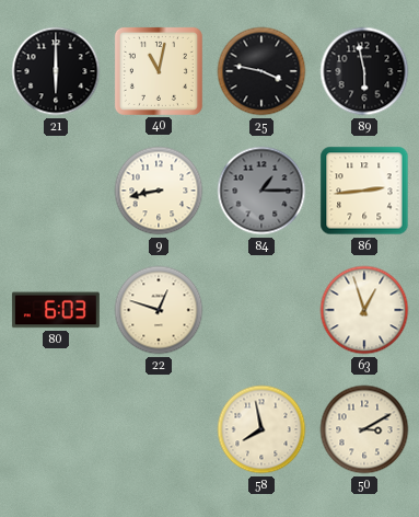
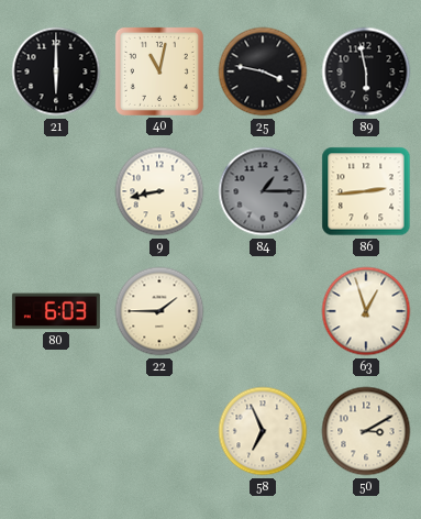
22: 12:48 -> 1:45 (159, 311)
58: 7:58 -> 6:56 (263, 431)
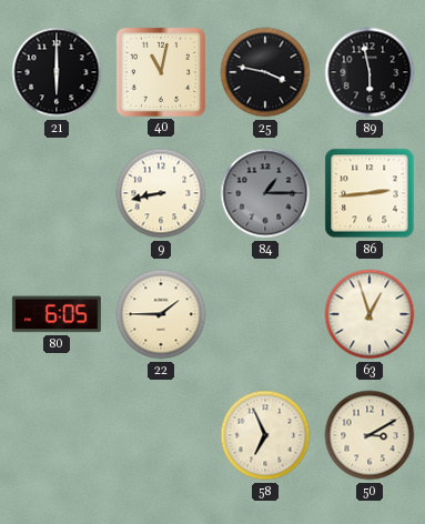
80: 6:03 -> 6:05 (57, 314)
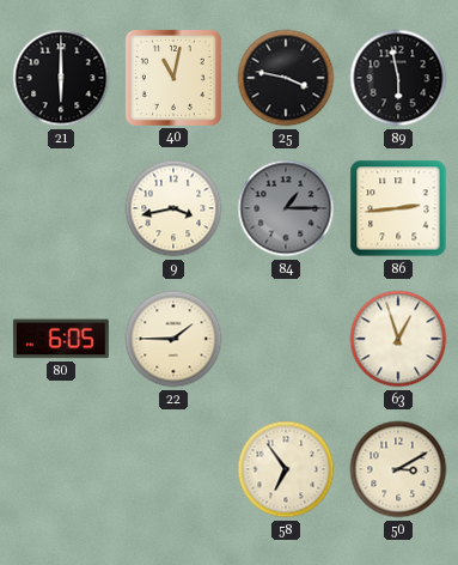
9: 8:43 -> 3:43 (173, 208)
58: 6:56 -> 6:54 (286, 469)
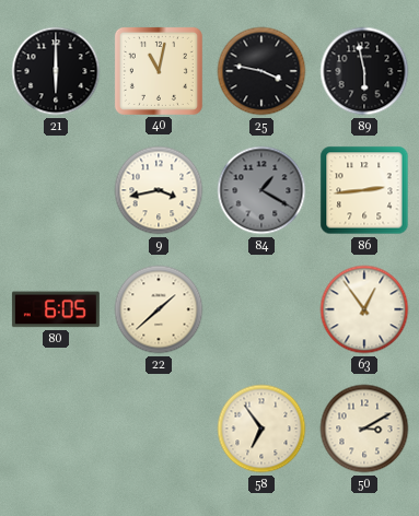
84: 1:15 -> 1:20 (261, 190)
22: 1:45 -> 1:38 (159, 309)
63: 12:57 -> 12:54 (364, 309)
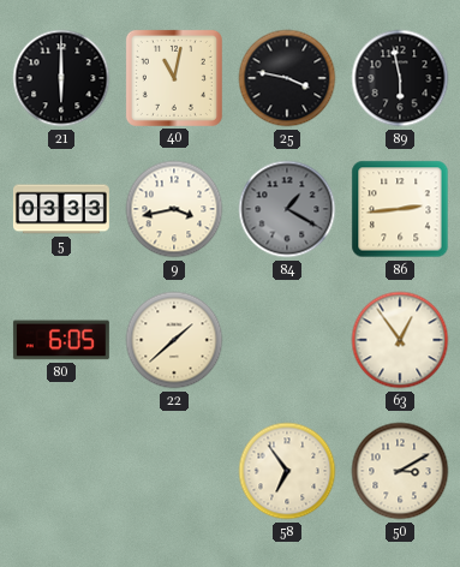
5: none -> 03:33 (61, 209)
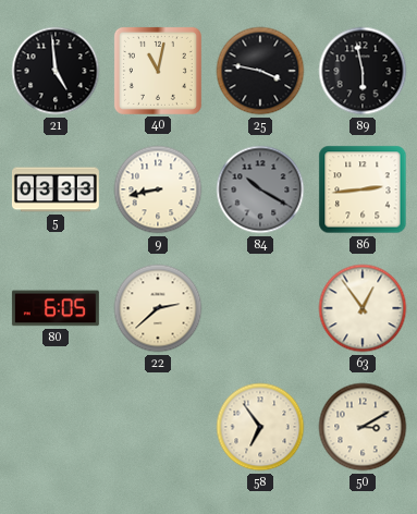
21: 6:00 -> 4:59 (56, 71)
9: 3:43 -> 8:43 (158, 189)
84: 1:20 -> 10:20 (260, 189)
22: 1:38 -> 2:38 (158, 308)
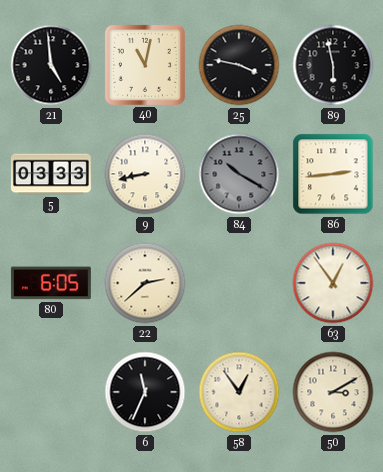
6: none -> 11:34 (145, 392)
58: 6:54 -> 12:54 (239, 392)
